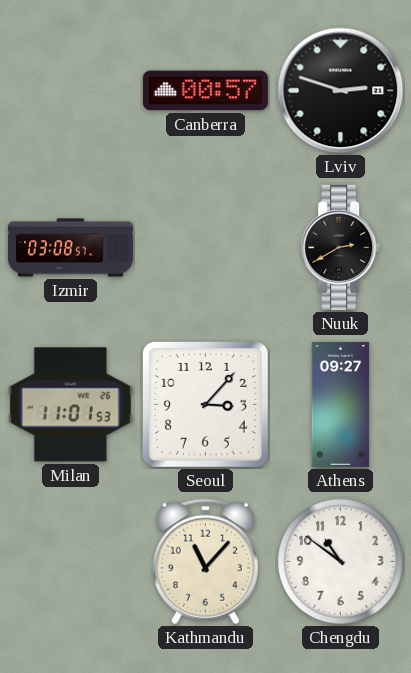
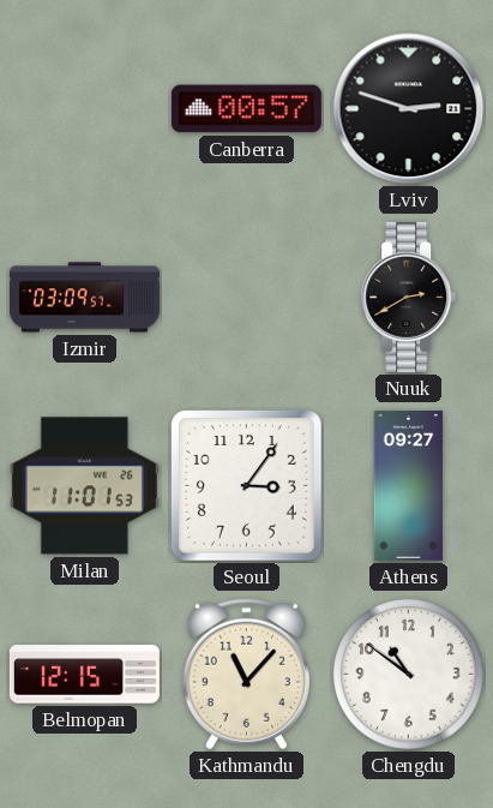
Izmir: 03:08 -> 03:09 (84, 298)
Seoul: 3:07 -> 3:06 (247, 486)
Belmopan: none -> 12:15 (84, 675)
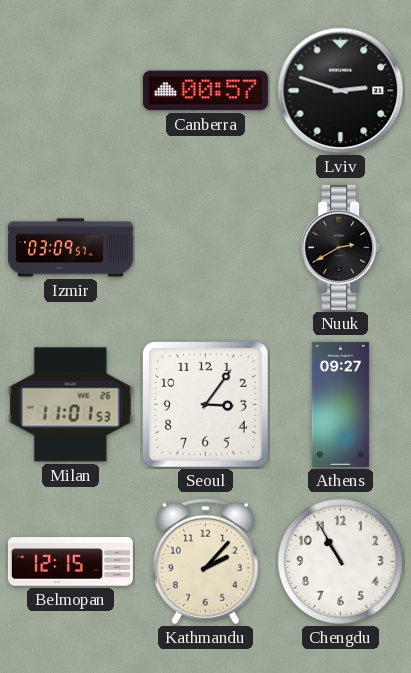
Kathmandu: 11:07 -> 2:07 (205, 562)
Chengdu: 10:51 -> 10:55 (341, 562)
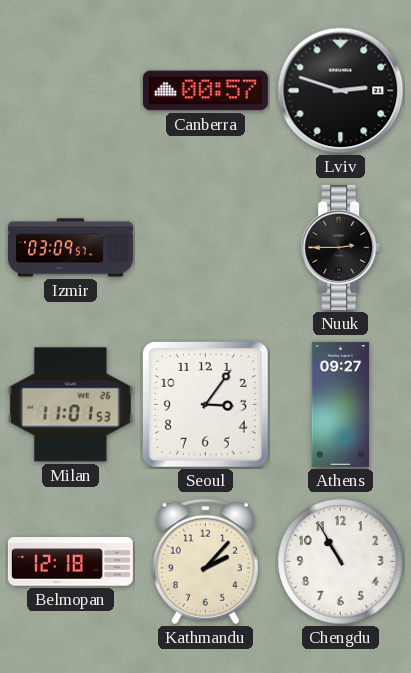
Nuuk: 2:40 -> 2:45 (341, 247)
Belmopan: 12:15 -> 12:18 (70, 562)
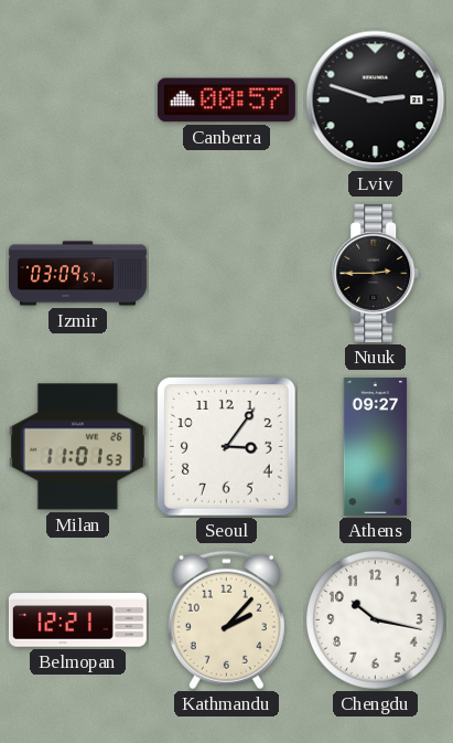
Belmopan: 12:18 -> 12:21 (77, 620)
Chengdu: 10:55 -> 10:17 (376, 620)
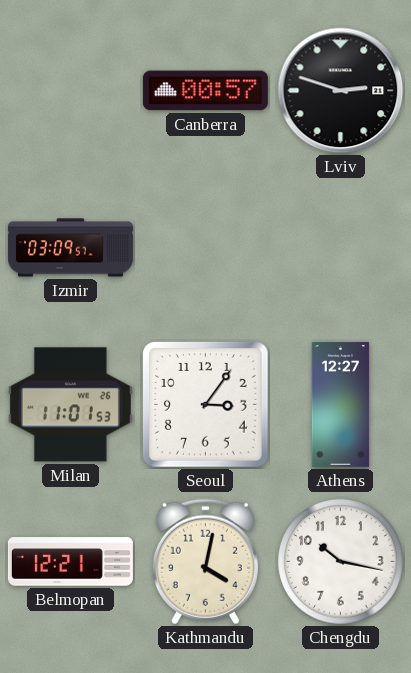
Nuuk: 2:45 -> none (376, 273)
Athens: 09:27 -> 12:27 (341, 404)
Kathmandu: 2:07 -> 4:02 (205, 562)
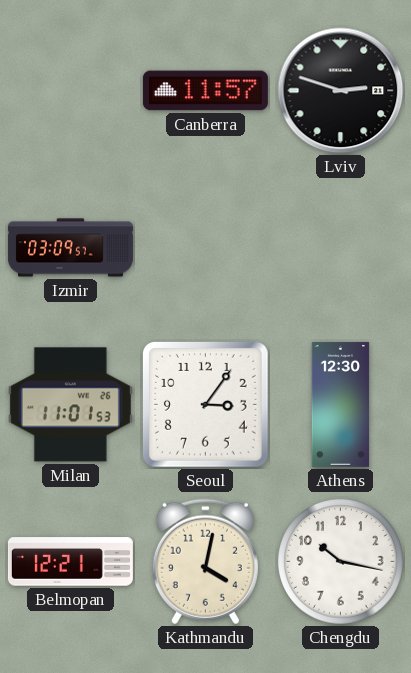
Canberra: 00:57 -> 11:57 (205, 91)
Athens: 12:27 -> 12:30 (341, 404)
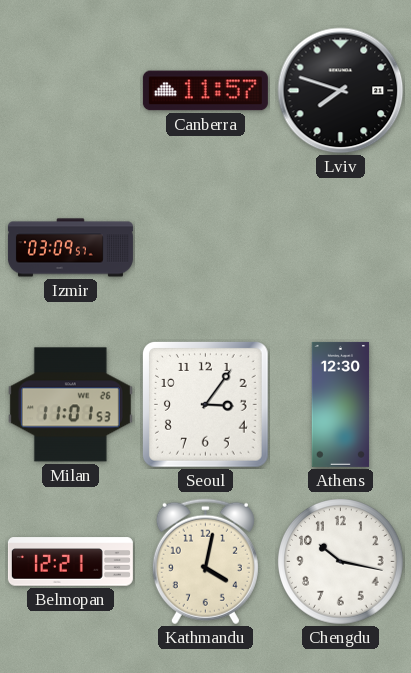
Lviv: 2:48 -> 7:48 (341, 91)
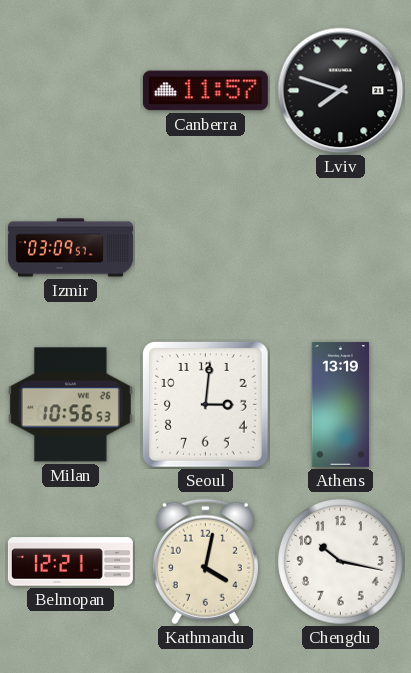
Milan: 11:01 -> 10:56 (70, 405)
Seoul: 3:06 -> 3:01 (206, 405)
Athens: 12:30 -> 13:19 (341, 404)
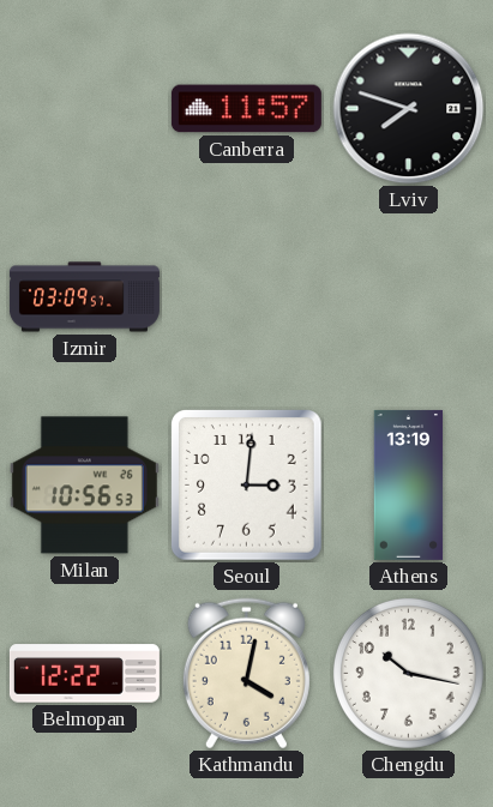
Belmopan: 12:21 -> 12:22 (84, 674)
